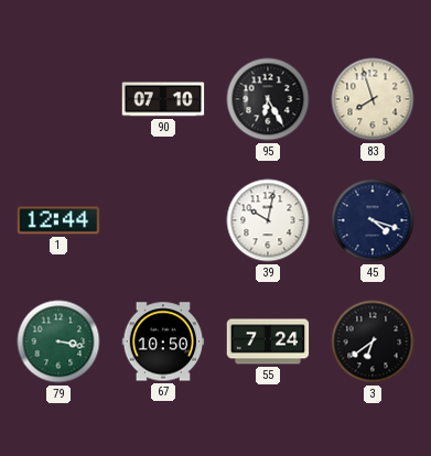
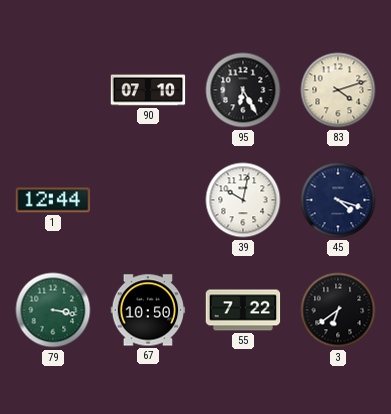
83: 7:57 -> 4:12 (338, 90)
55: 7:24 -> 7:22 (243, 310)
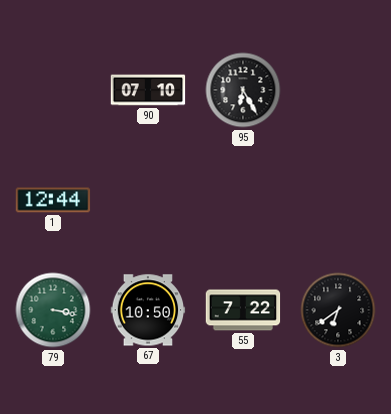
83: 4:12 -> none (338, 90)
39: 10:02 -> none (243, 200)
45: 4:18 -> none (338, 200)
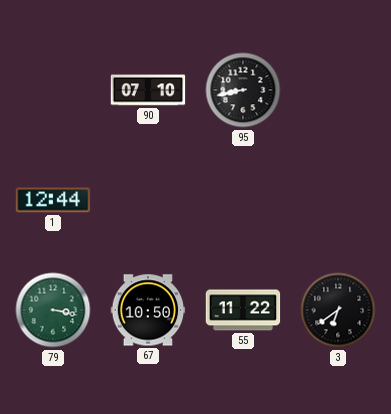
95: 6:25 -> 8:43 (243, 90)
55: 7:22 -> 11:22 (243, 310)
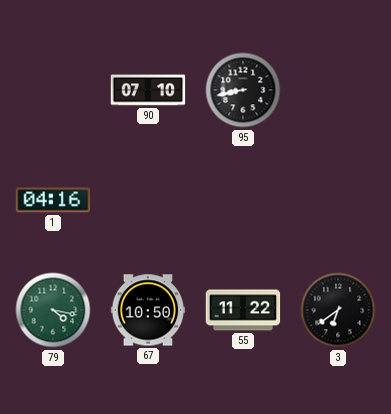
1: 12:44 -> 04:16 (53, 200)
79: 3:17 -> 4:17 (53, 310)
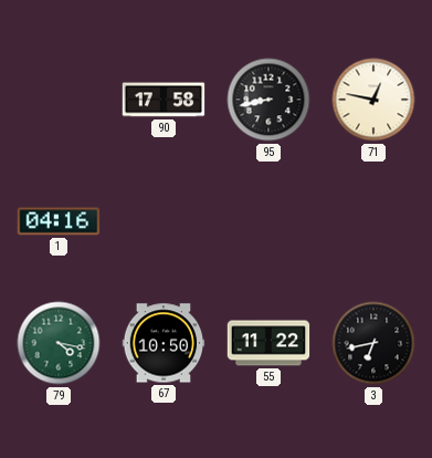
90: 07:10 -> 17:58 (164, 100)
71: none -> 12:47 (373, 100)
3: 6:39 -> 6:43 (373, 343)
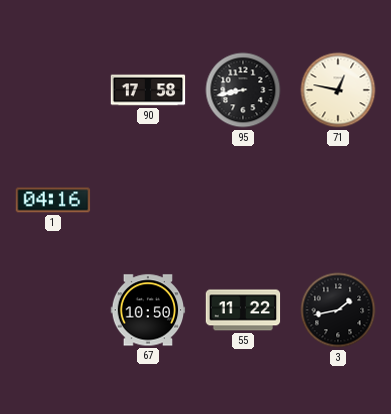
79: 4:17 -> none (59, 343)
3: 6:43 -> 1:43 (338, 310)
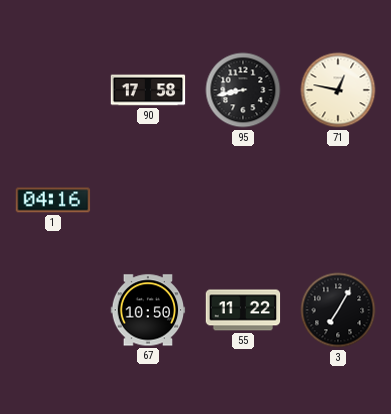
3: 1:43 -> 7:05 (338, 310)
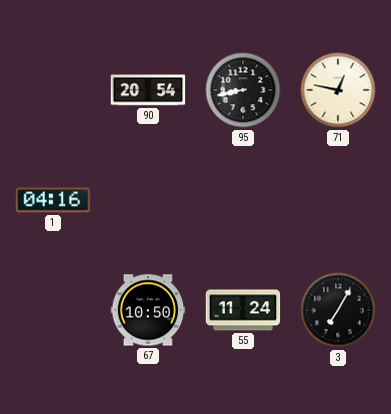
90: 17:58 -> 20:54 (148, 90)
55: 11:22 -> 11:24 (243, 310)
